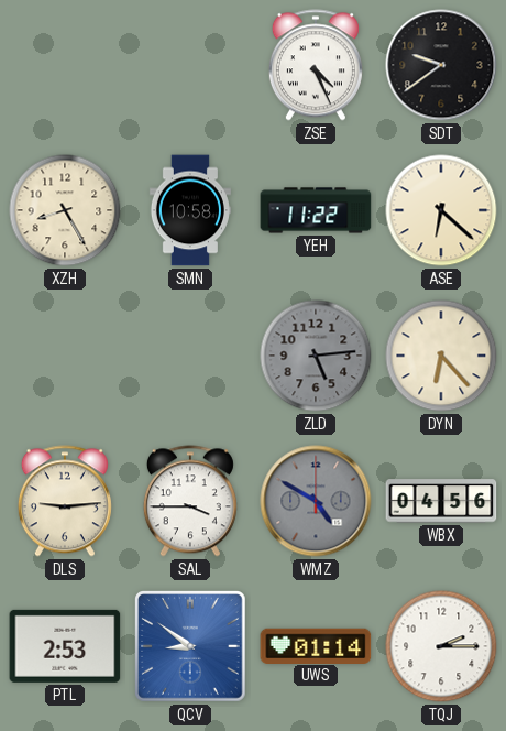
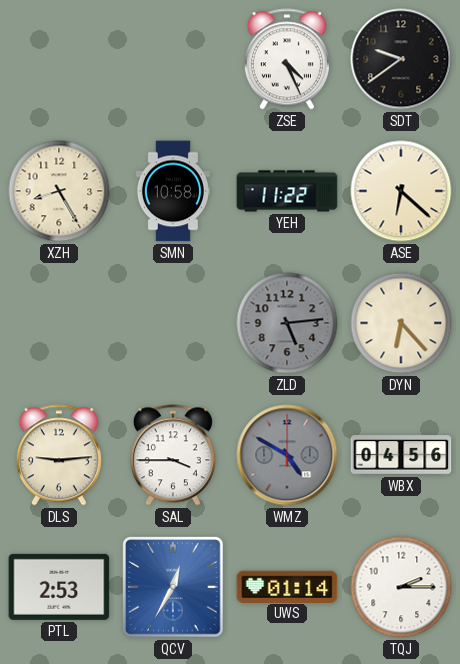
QCV: 8:51 -> 12:35 (174, 588)
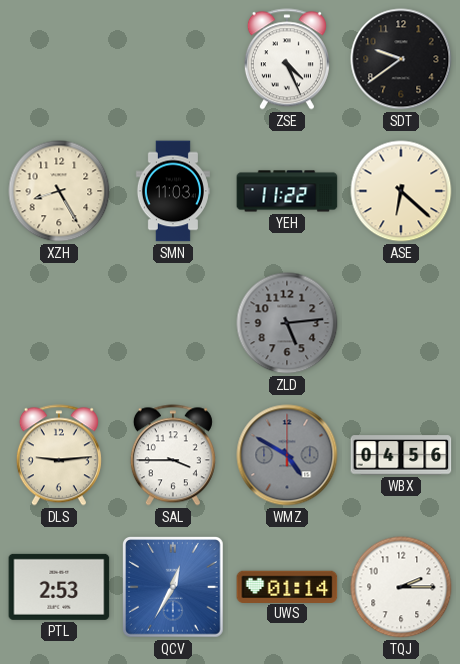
SMN: 10:58 -> 11:03 (173, 191)
DYN: 6:23 -> none (401, 323)
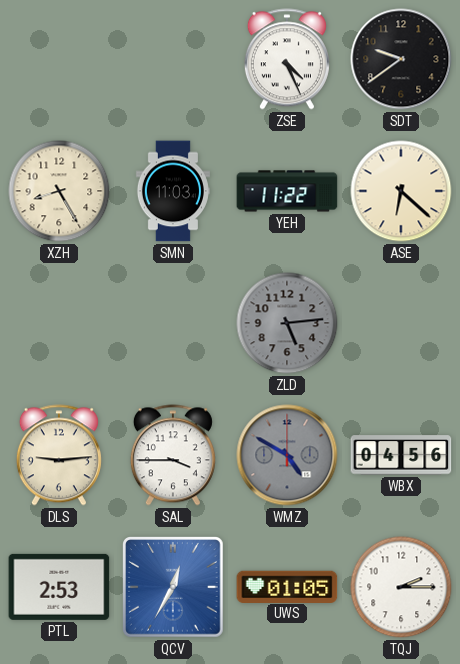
UWS: 01:14 -> 01:05 (287, 586)
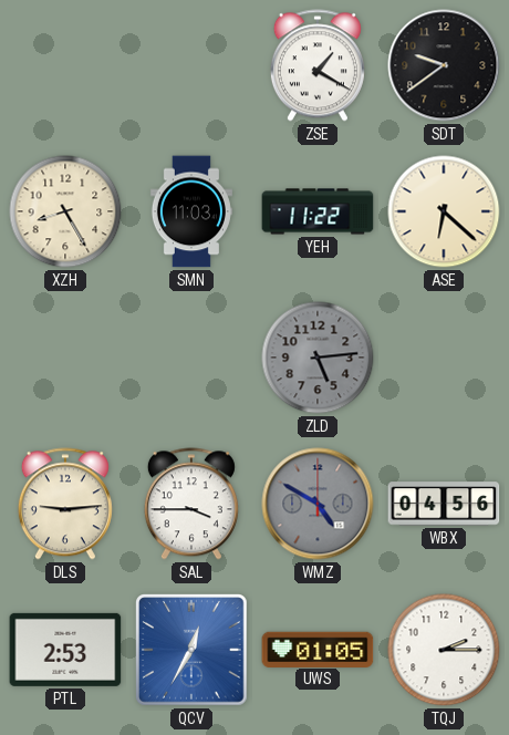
ZSE: 4:26 -> 1:20 (318, 65)
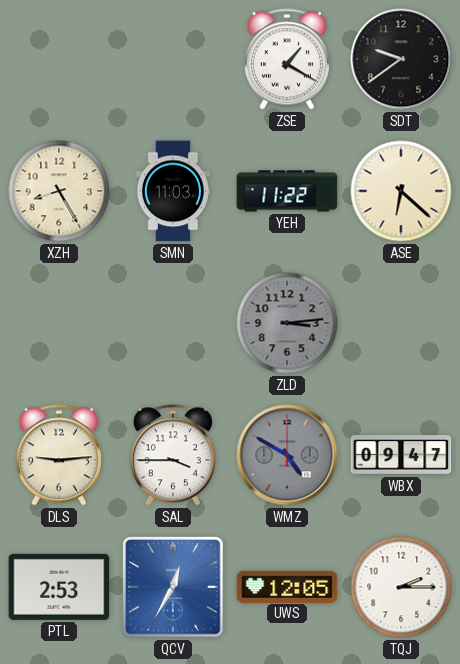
ZLD: 5:14 -> 3:14 (287, 323)
WBX: 04:56 -> 09:47 (401, 455)
UWS: 01:05 -> 12:05 (287, 586)
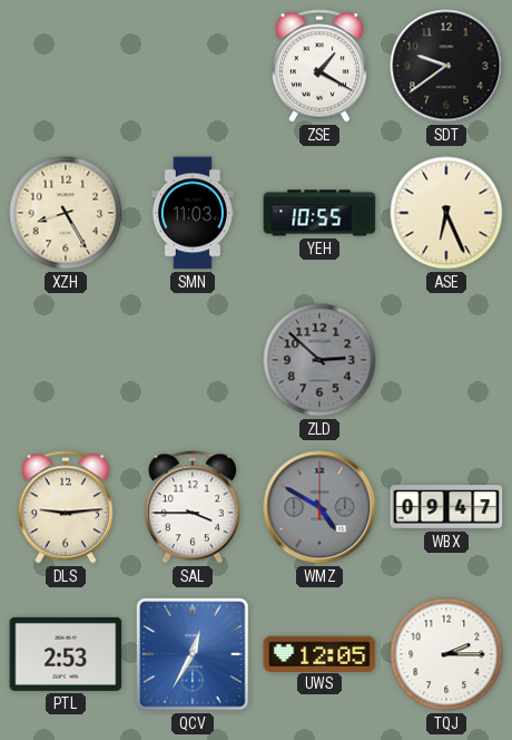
YEH: 11:22 -> 10:55 (319, 213)
ASE: 6:22 -> 6:26 (446, 213)
ZLD: 3:14 -> 2:52 (319, 360)
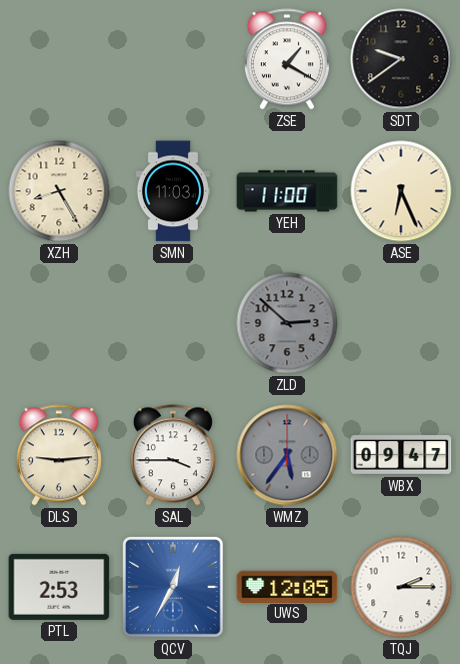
YEH: 10:55 -> 11:00 (287, 191)
WMZ: 4:50 -> 5:36 (287, 455)
